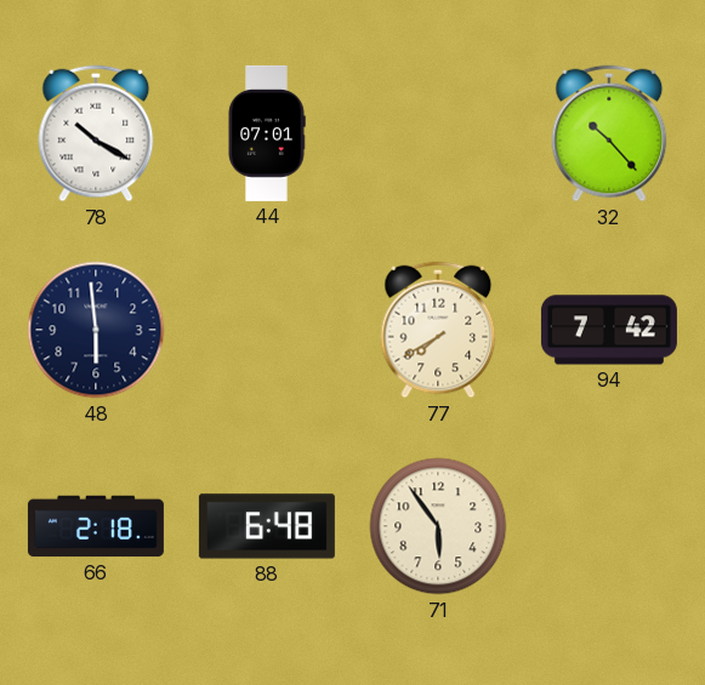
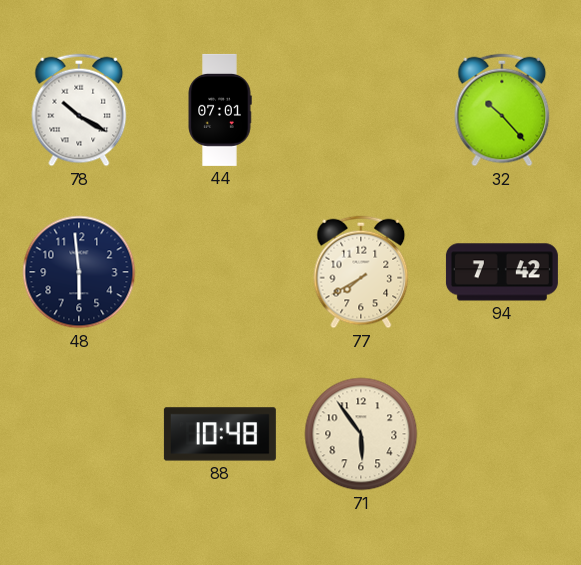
66: 2:18 -> none (96, 526)
88: 6:48 -> 10:48 (220, 434)
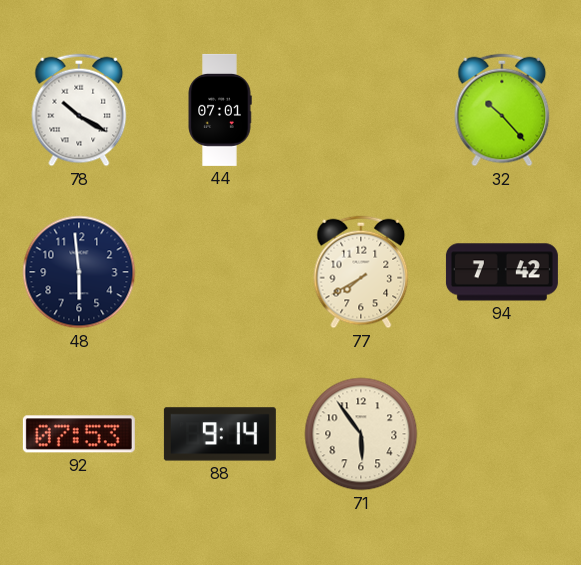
92: none -> 07:53 (79, 434)
88: 10:48 -> 9:14 (220, 434)
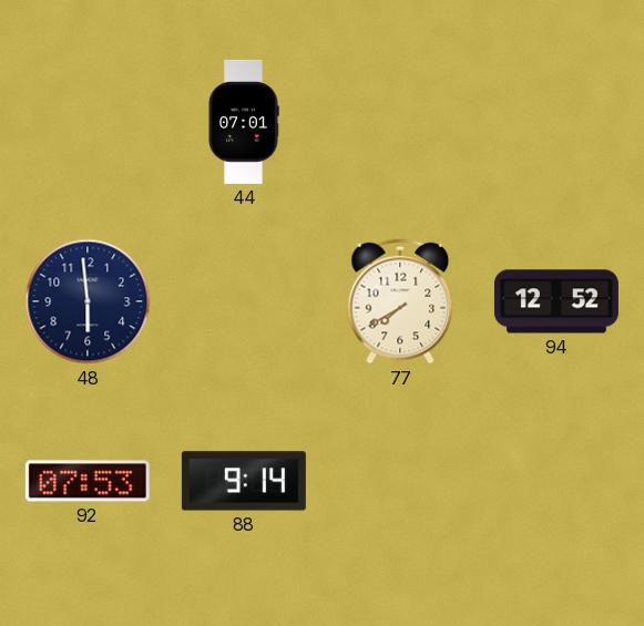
78: 10:20 -> none (79, 110)
32: 10:23 -> none (502, 110)
94: 7:42 -> 12:52 (556, 301)
71: 5:54 -> none (361, 434)
